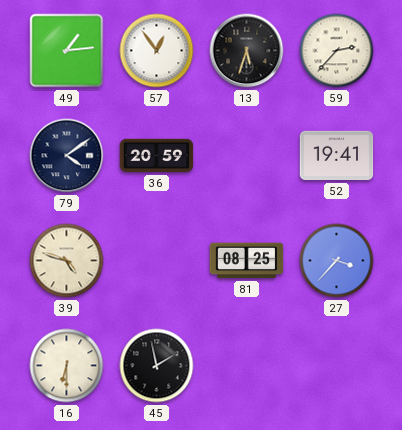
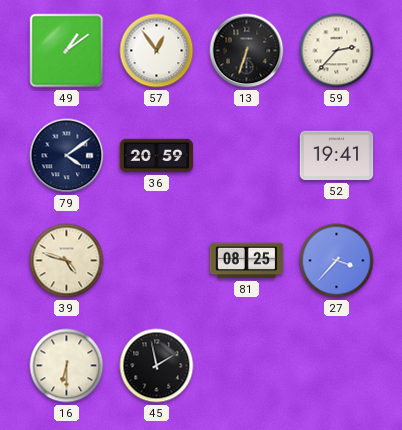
49: 1:14 -> 1:09 (67, 51)
13: 5:33 -> 6:33 (247, 51)
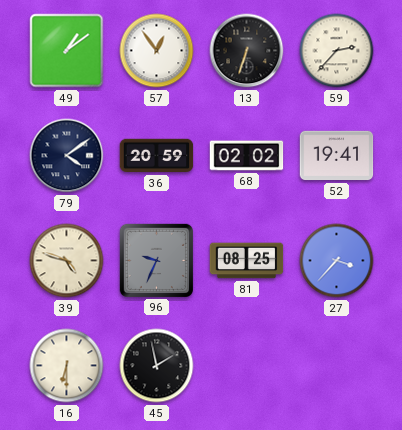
68: none -> 02:02 (247, 156)
96: none -> 9:34 (156, 260)
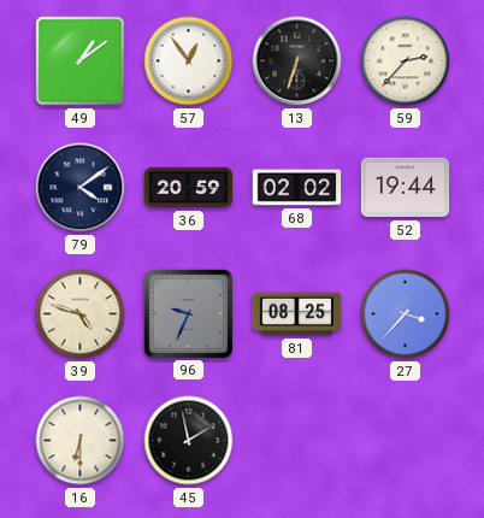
52: 19:41 -> 19:44 (406, 188)
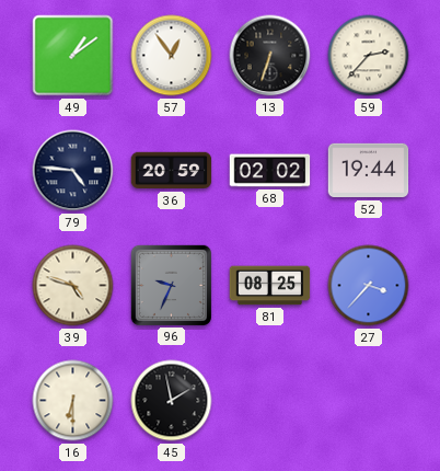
79: 4:09 -> 4:46 (73, 171)
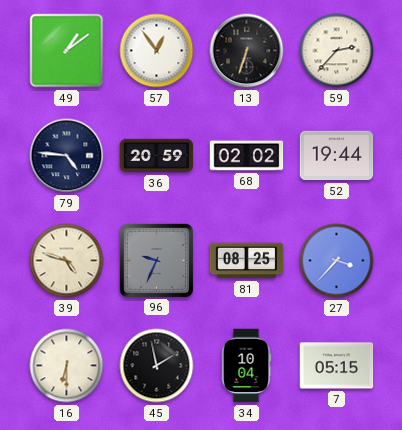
34: none -> 10:04 (246, 366)
7: none -> 05:15 (337, 366)
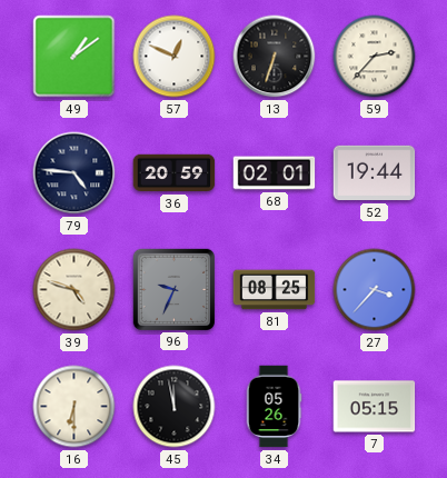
57: 12:54 -> 12:49 (175, 57)
68: 02:02 -> 02:01 (275, 173)
45: 1:58 -> 11:58 (175, 407)
34: 10:04 -> 05:26 (274, 407)
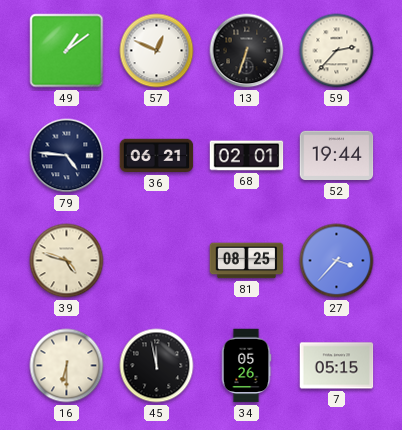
36: 20:59 -> 06:21 (157, 156)
96: 9:34 -> none (173, 289)
